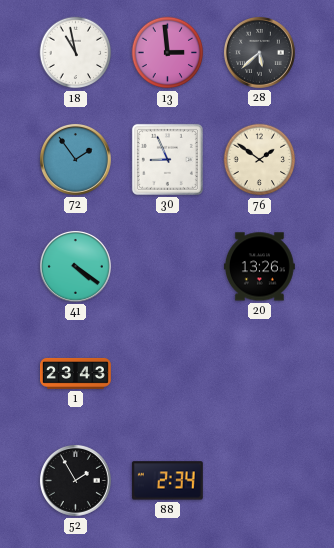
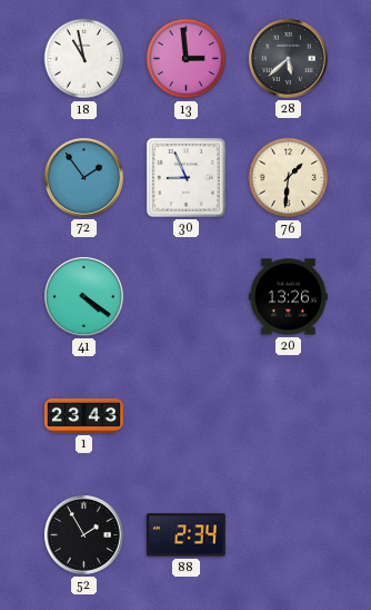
76: 1:51 -> 1:31 (289, 178)
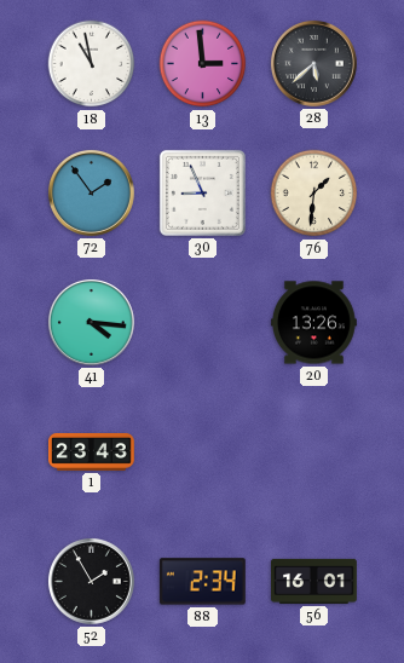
41: 4:21 -> 4:16 (91, 322)
56: none -> 16:01 (314, 581)
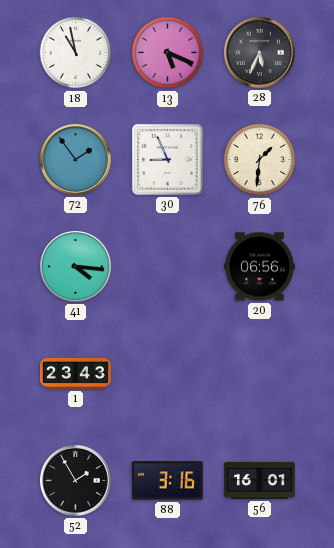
13: 2:59 -> 5:19 (168, 53)
28: 5:38 -> 5:34 (259, 52)
20: 13:26 -> 06:56 (260, 267)
88: 2:34 -> 3:16 (167, 481)
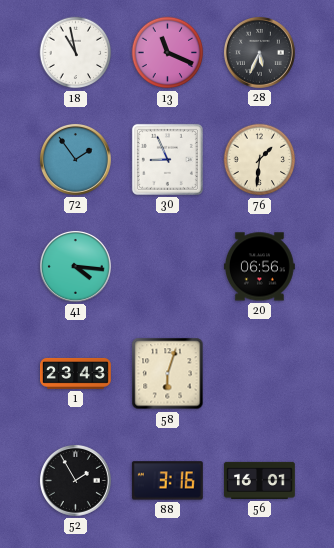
13: 5:19 -> 11:19 (168, 53)
58: none -> 6:03 (168, 374)
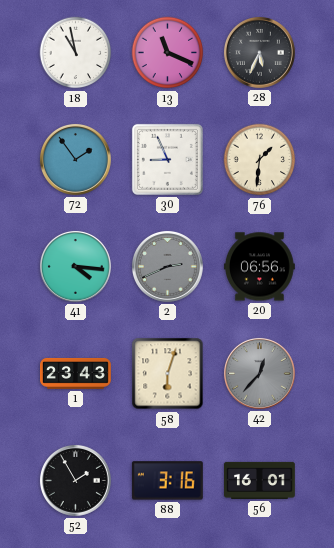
2: none -> 2:41 (167, 266)
42: none -> 12:37 (259, 373)
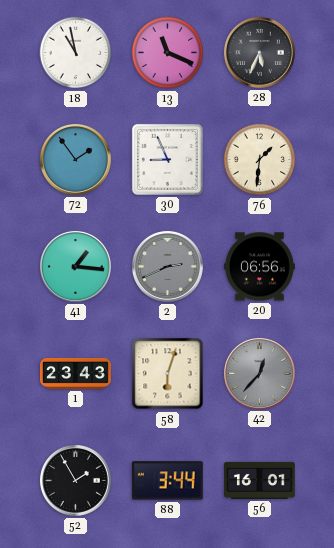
41: 4:16 -> 1:16 (75, 266)
88: 3:16 -> 3:44 (167, 481)
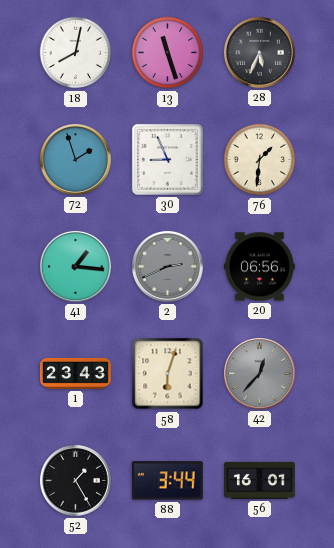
18: 10:58 -> 8:02 (76, 53)
13: 11:19 -> 11:27 (168, 53)
72: 1:54 -> 1:57 (75, 159)
52: 1:55 -> 1:25 (75, 480)
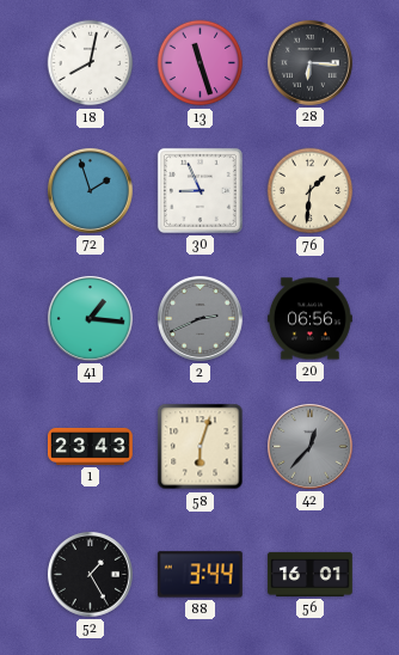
28: 5:34 -> 6:16 (309, 62)
